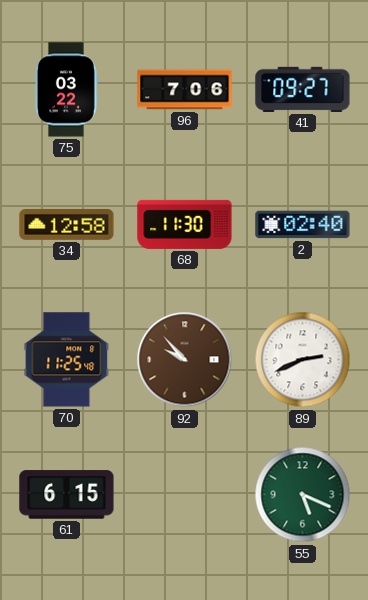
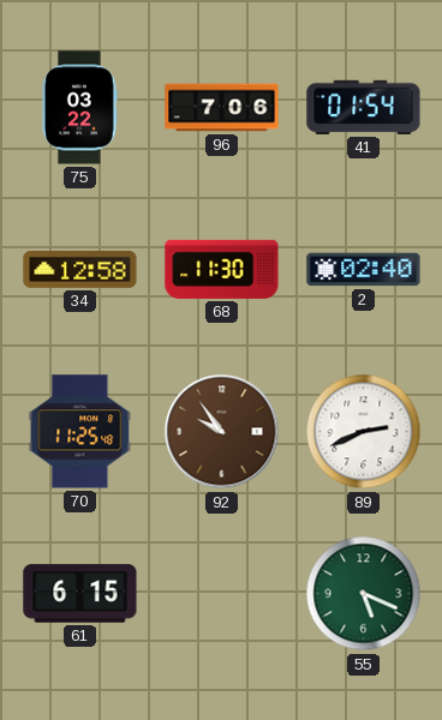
41: 09:27 -> 01:54 (364, 107)
92: 9:53 -> 9:54 (222, 432)
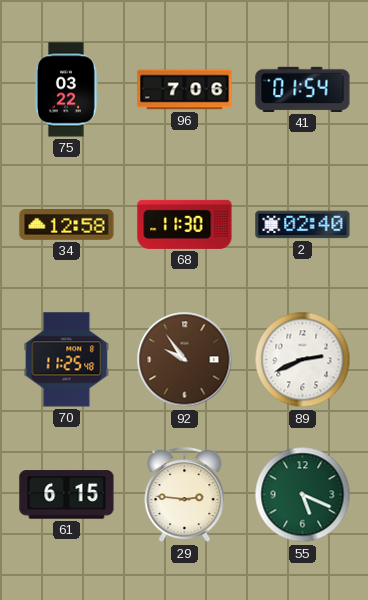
29: none -> 2:46 (185, 495)
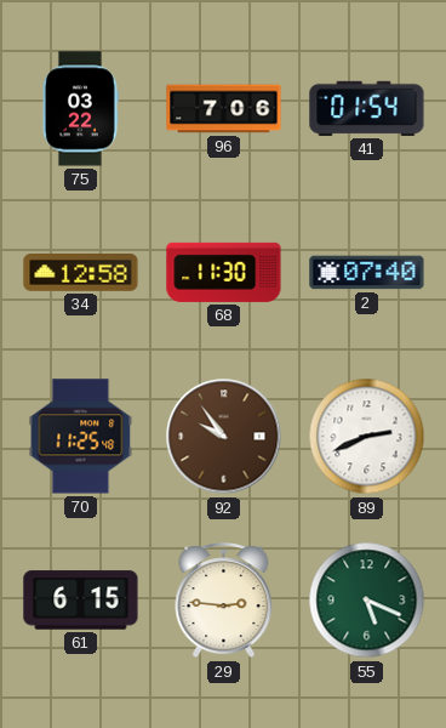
2: 02:40 -> 07:40 (367, 273)
